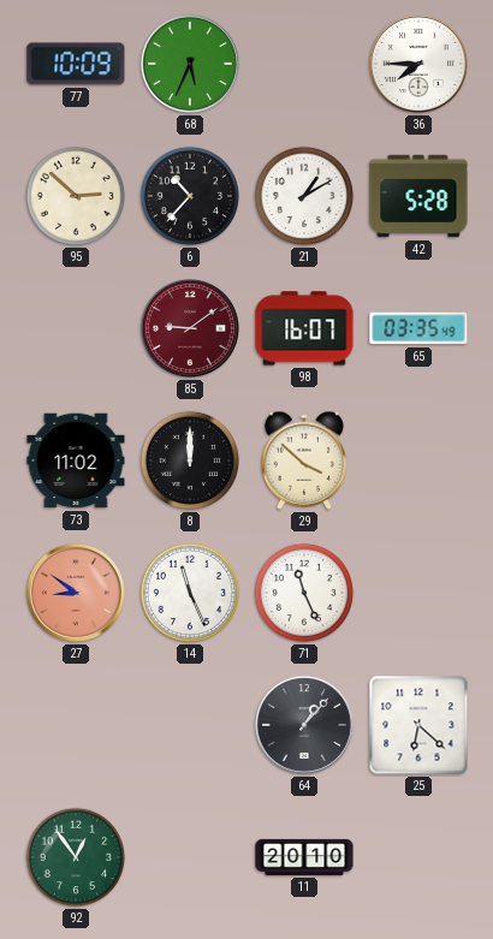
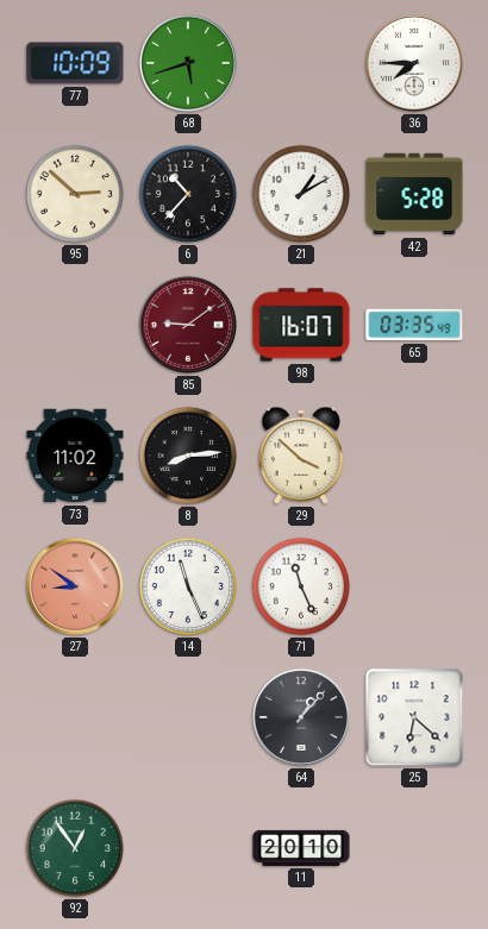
68: 5:34 -> 5:42 (188, 63)
8: 12:00 -> 8:14 (188, 456)
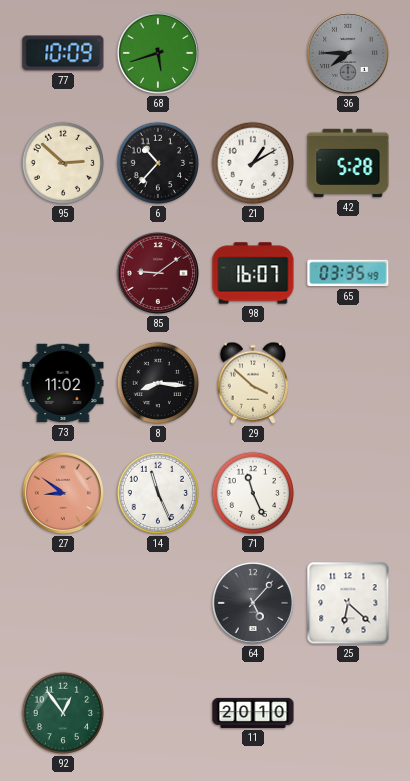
36 dial: white -> grey (348, 53)
8: 8:14 -> 8:16 (158, 383)
64: 1:07 -> 5:07 (253, 603)
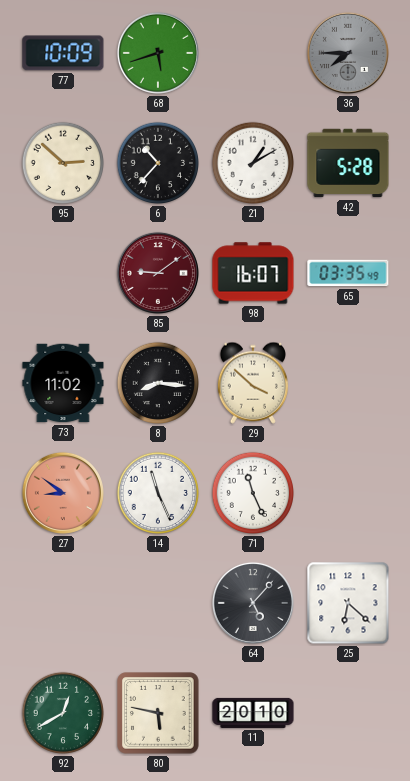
92: 12:54 -> 12:40 (63, 713)
80: none -> 5:47 (158, 713)
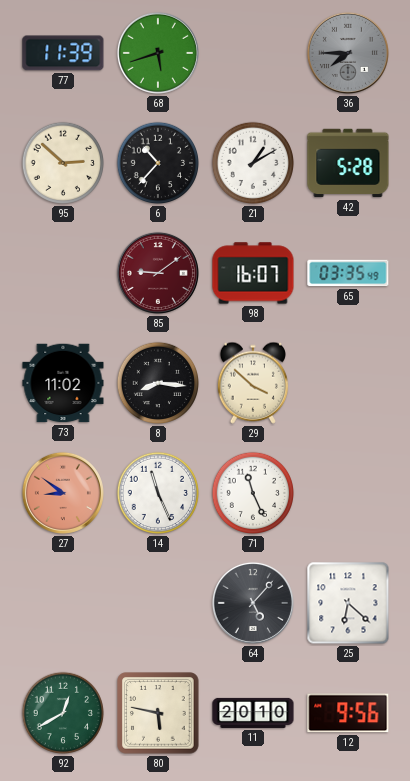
77: 10:09 -> 11:39 (63, 53)
12: none -> 9:56 (348, 713)
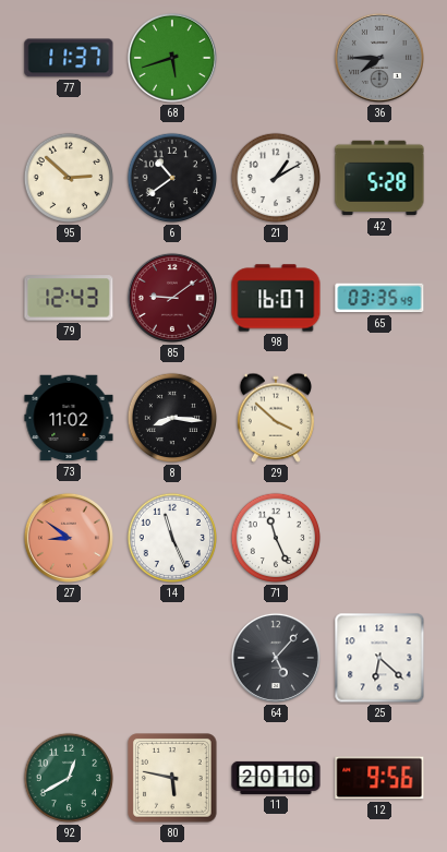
77: 11:39 -> 11:37 (69, 58)
6: 10:37 -> 10:39 (172, 178)
79: none -> 12:43 (69, 298)
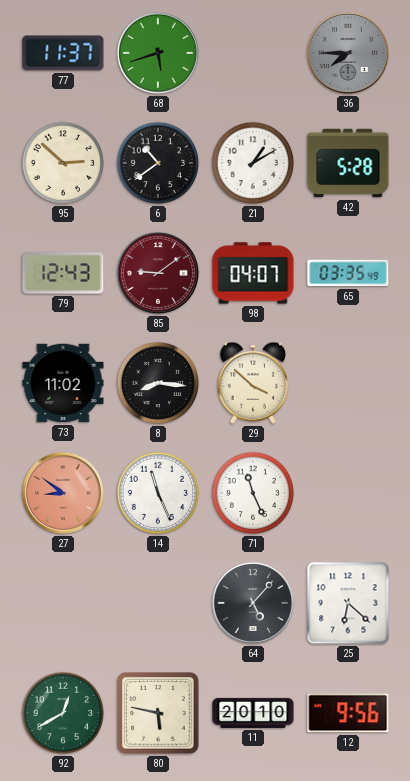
98: 16:07 -> 04:07 (253, 273)
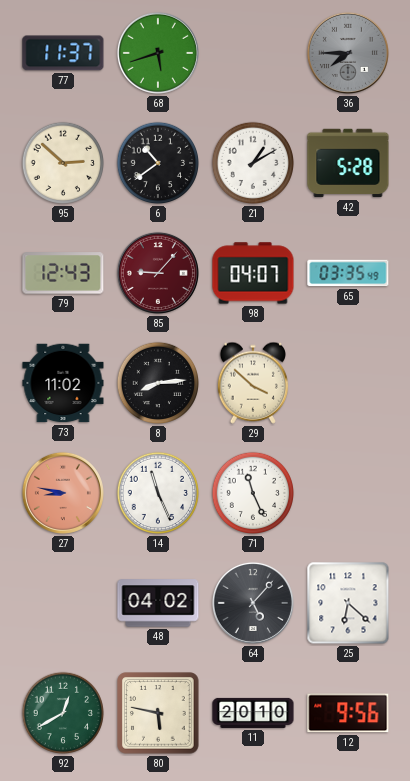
85: 9:09 -> 9:07 (158, 273)
8: 8:16 -> 8:14 (158, 383)
27: 8:51 -> 8:47 (63, 493)
48: none -> 04:02 (158, 603)
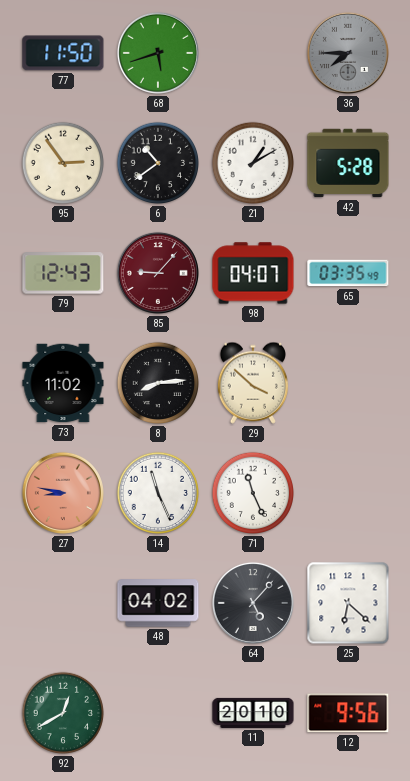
77: 11:37 -> 11:50 (63, 53)
95: 2:52 -> 2:54 (63, 163)
80: 5:47 -> none (158, 713)
